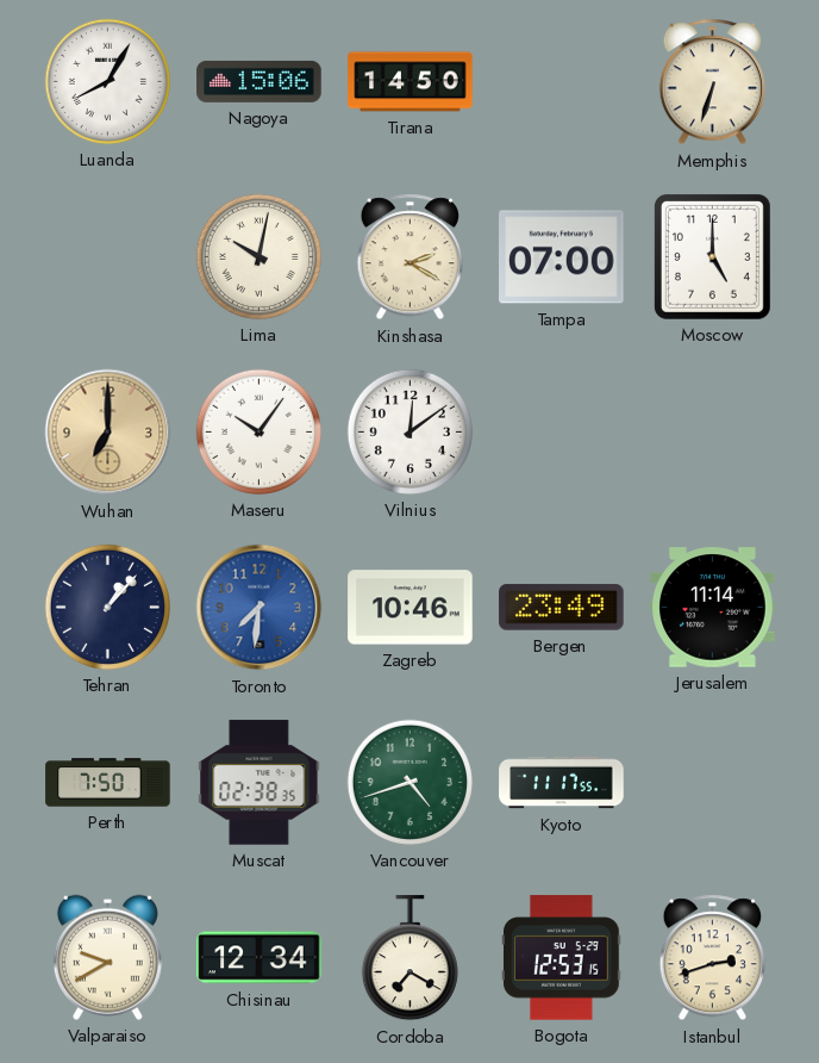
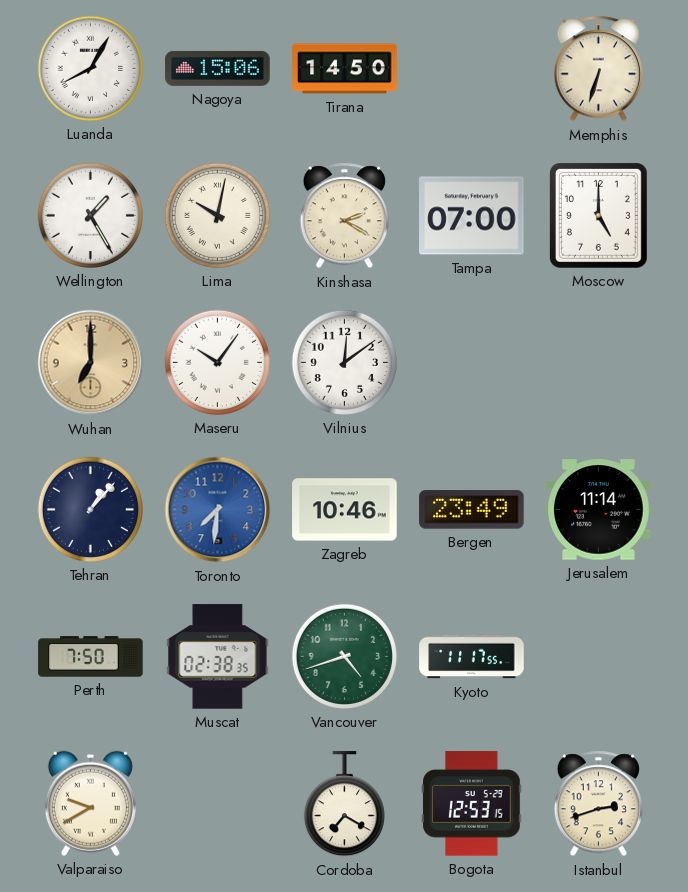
Wellington: none -> 1:25 (90, 215)
Chisinau: 12:34 -> none (260, 958)
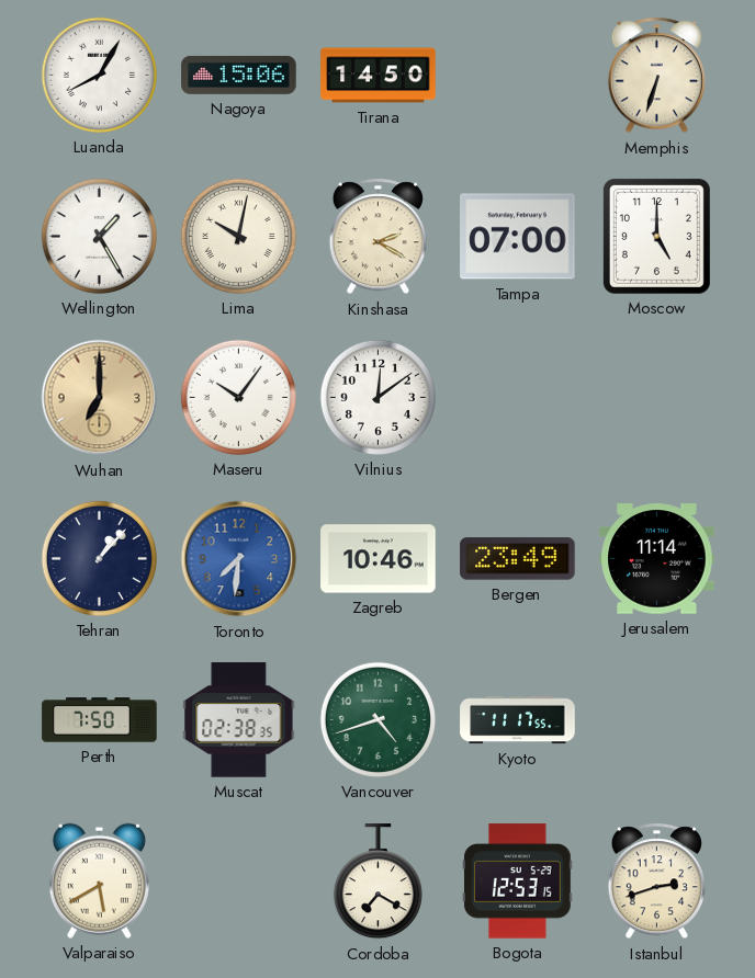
Valparaiso: 9:40 -> 5:40 (99, 880)
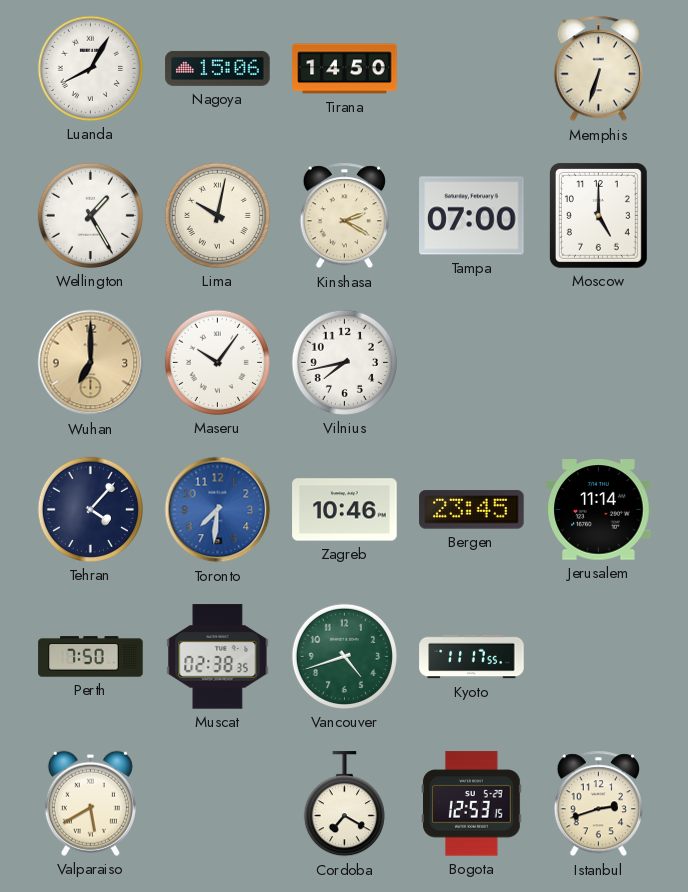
Vilnius: 12:09 -> 7:43 (344, 362)
Tehran: 1:07 -> 4:07 (90, 509)
Bergen: 23:49 -> 23:45 (472, 510)
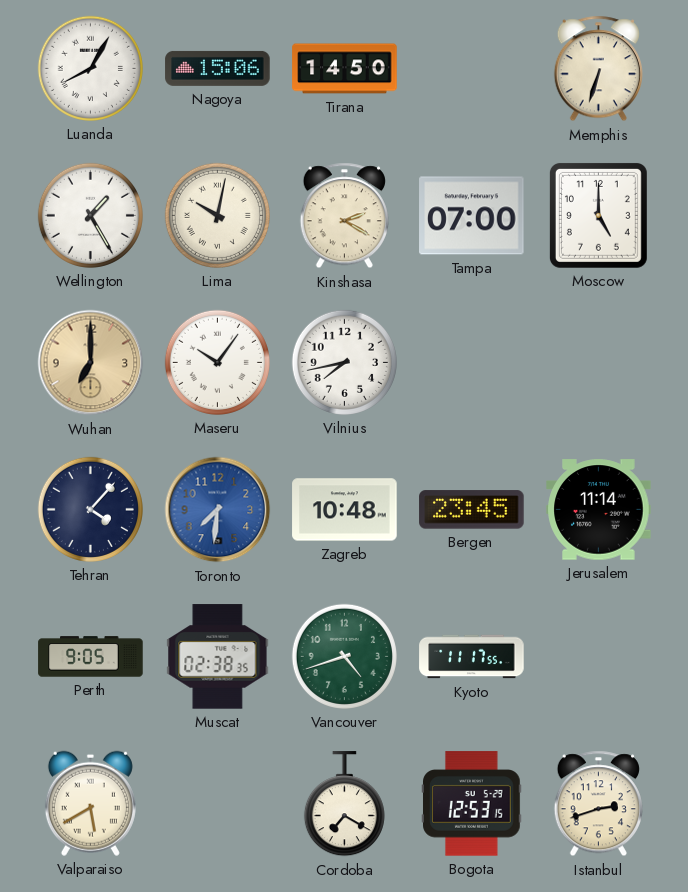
Zagreb: 10:46 -> 10:48 (345, 510)
Perth: 7:50 -> 9:05 (91, 657)
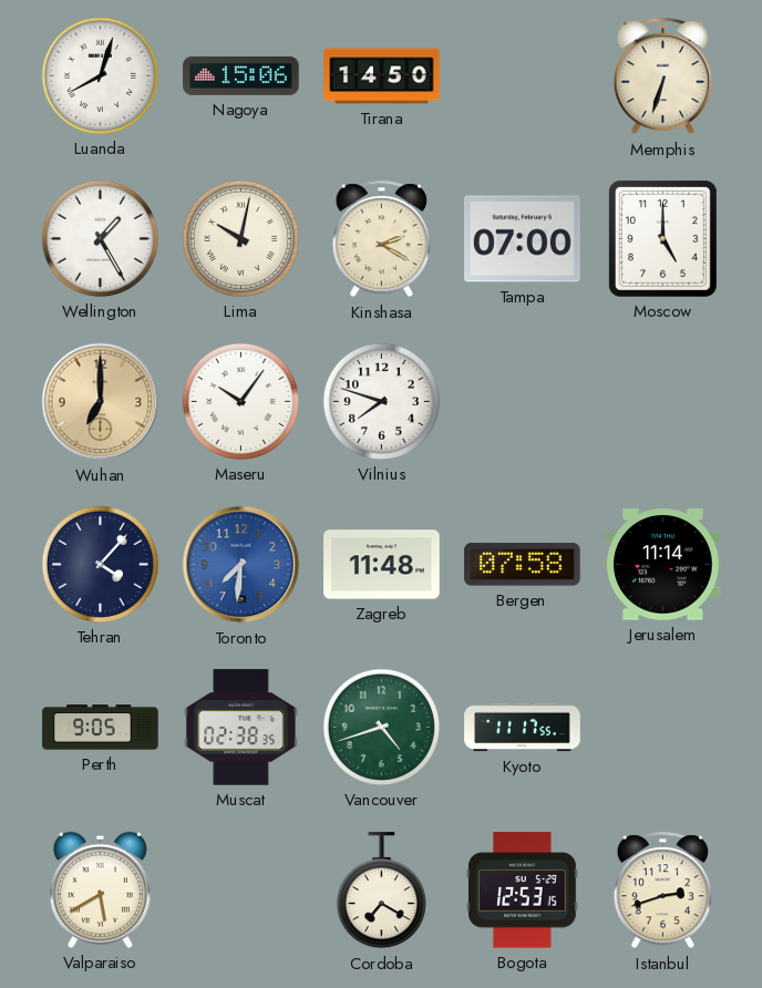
Luanda: 8:05 -> 8:03 (100, 75)
Vilnius: 7:43 -> 7:48 (381, 401)
Zagreb: 10:48 -> 11:48 (382, 565)
Bergen: 23:45 -> 07:58 (523, 565)
